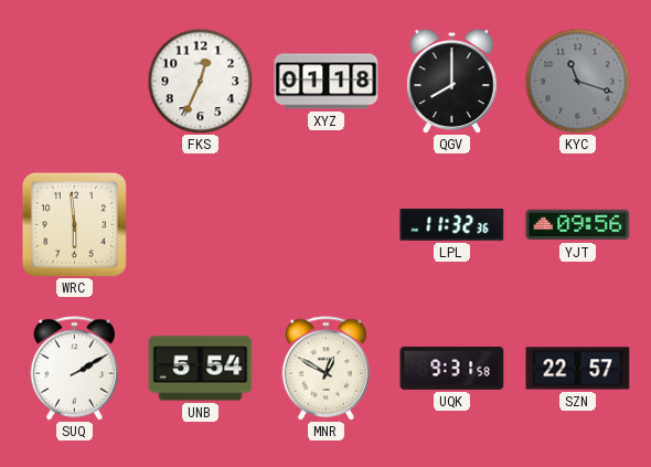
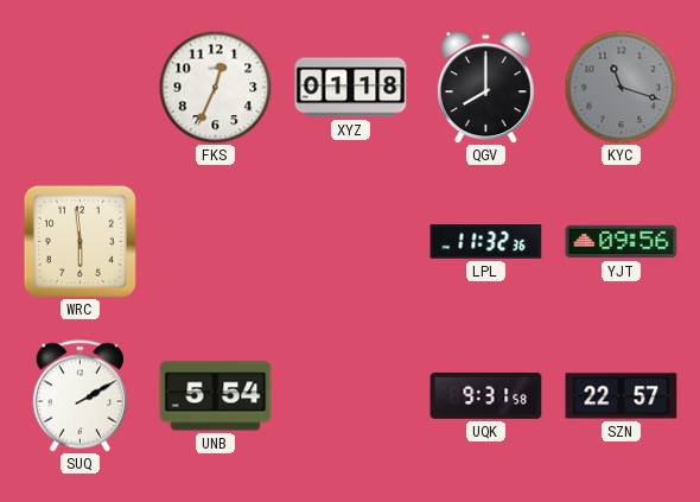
MNR: 12:50 -> none (327, 369)
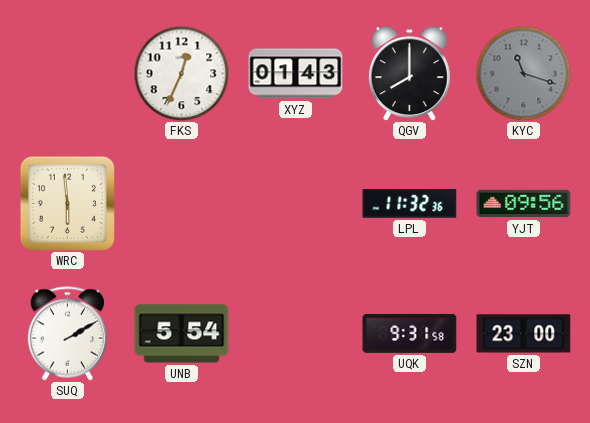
XYZ: 01:18 -> 01:43 (296, 74)
SZN: 22:57 -> 23:00 (524, 334)
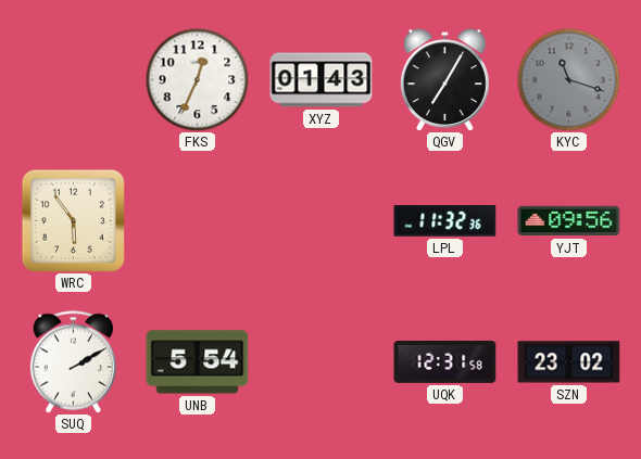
QGV: 8:00 -> 7:05 (444, 80)
WRC: 5:59 -> 5:54 (73, 220)
UQK: 9:31 -> 12:31 (445, 361)
SZN: 23:00 -> 23:02 (569, 362)
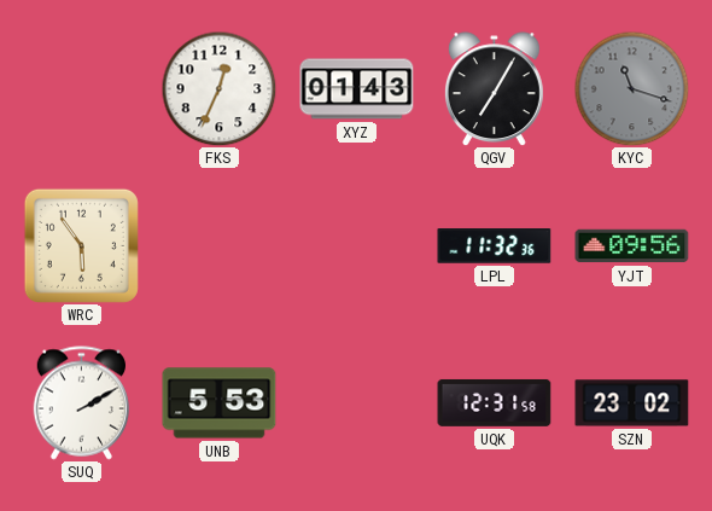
UNB: 5:54 -> 5:53 (220, 403)
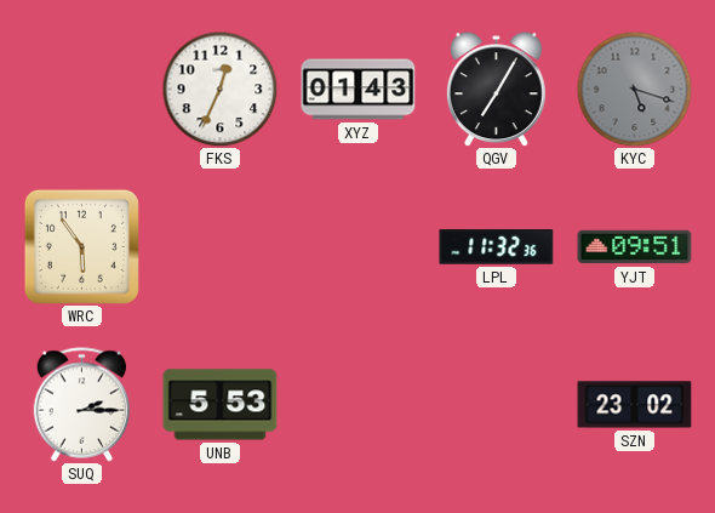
KYC: 11:18 -> 5:18 (634, 89)
YJT: 09:56 -> 09:51 (635, 247)
SUQ: 2:10 -> 2:15 (82, 405)
UQK: 12:31 -> none (495, 402)
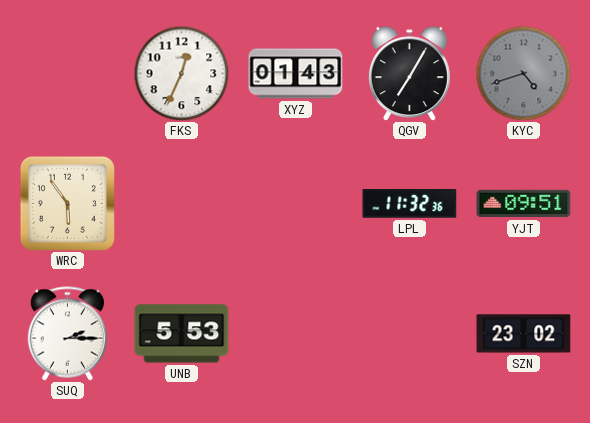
KYC: 5:18 -> 4:42 (523, 73)
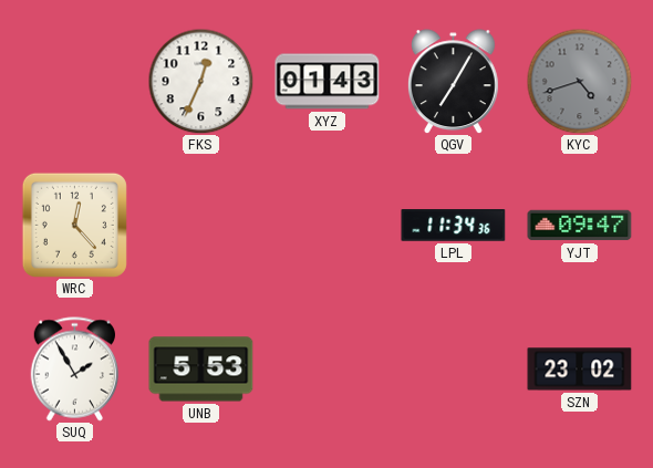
WRC: 5:54 -> 12:23 (74, 225)
LPL: 11:32 -> 11:34 (454, 226)
YJT: 09:51 -> 09:47 (580, 226)
SUQ: 2:15 -> 1:55 (75, 370)
